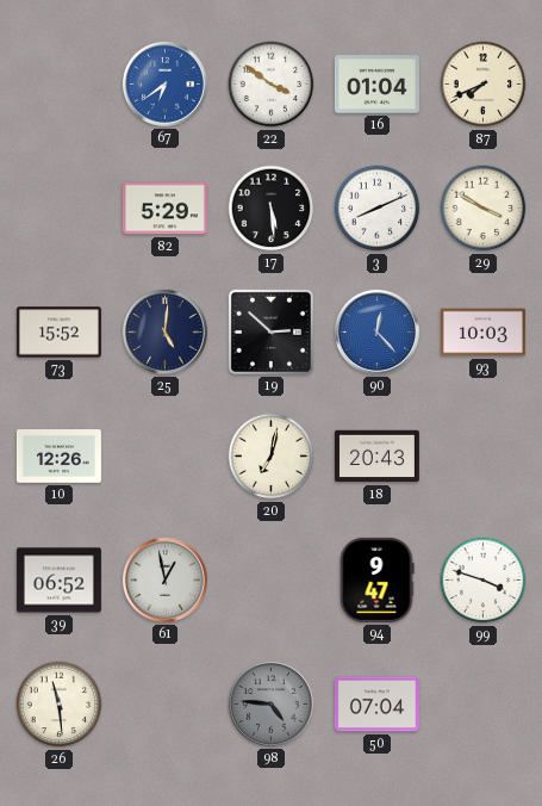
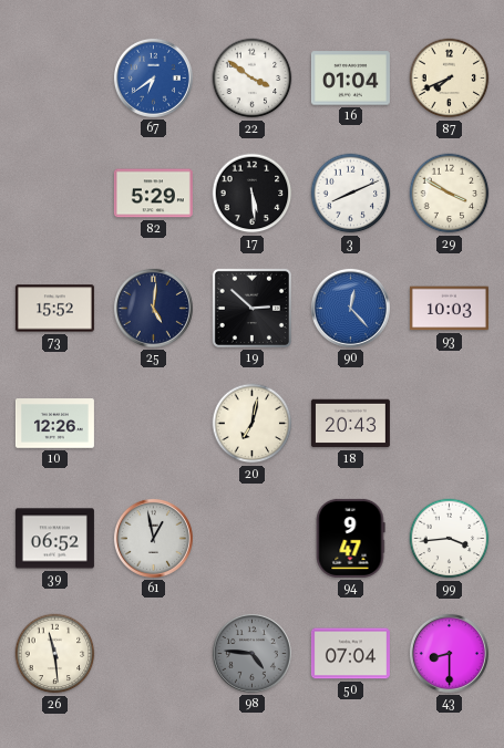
99: 3:48 -> 3:44 (450, 539)
43: none -> 8:30 (449, 653)
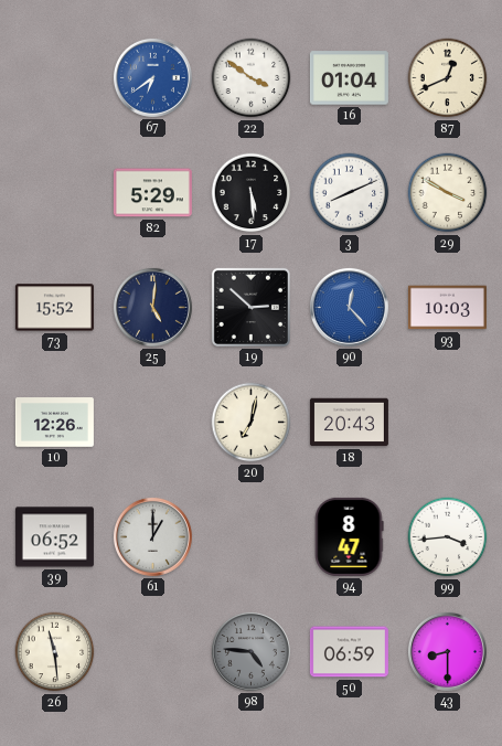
87: 7:41 -> 12:41 (448, 78)
61: 12:58 -> 1:00 (152, 536)
94: 9:47 -> 8:47 (349, 536)
50: 07:04 -> 06:59 (349, 652)
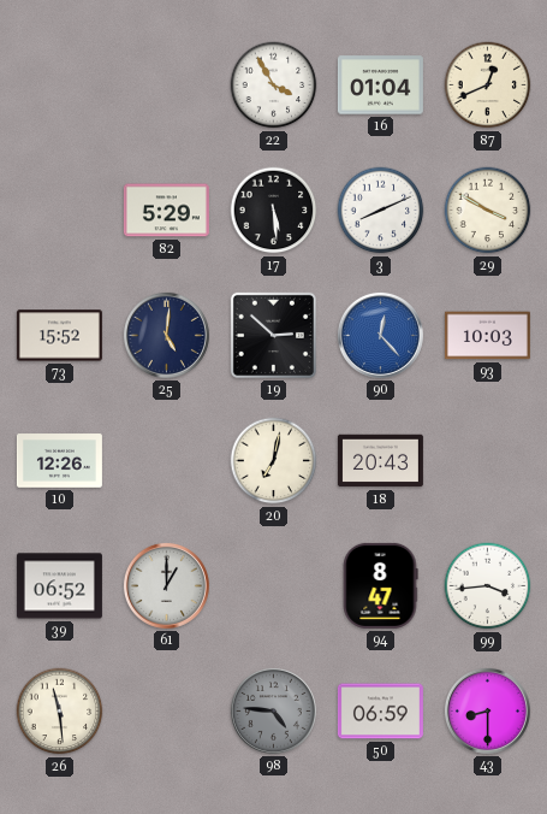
67: 6:39 -> none (152, 77)
22: 3:51 -> 3:55 (274, 85)
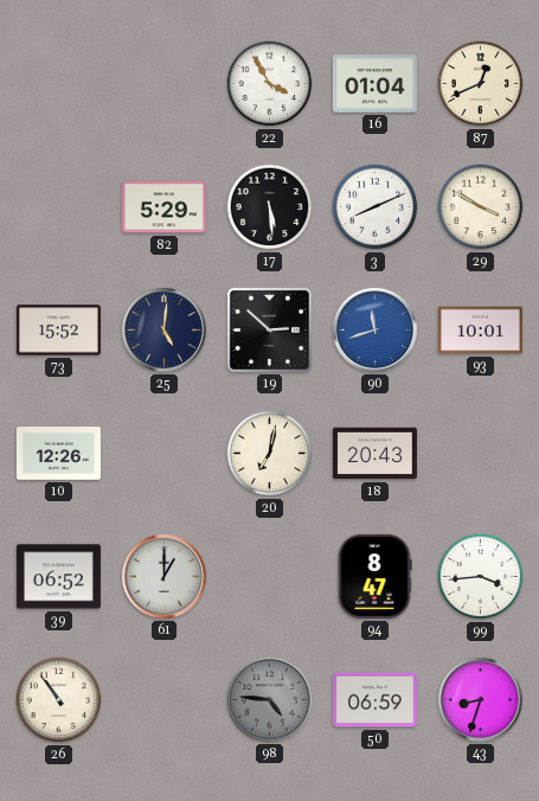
90: 12:23 -> 11:42 (374, 329)
93: 10:03 -> 10:01 (480, 331)
26: 11:29 -> 10:54 (59, 700)
43: 8:30 -> 8:33 (480, 699)
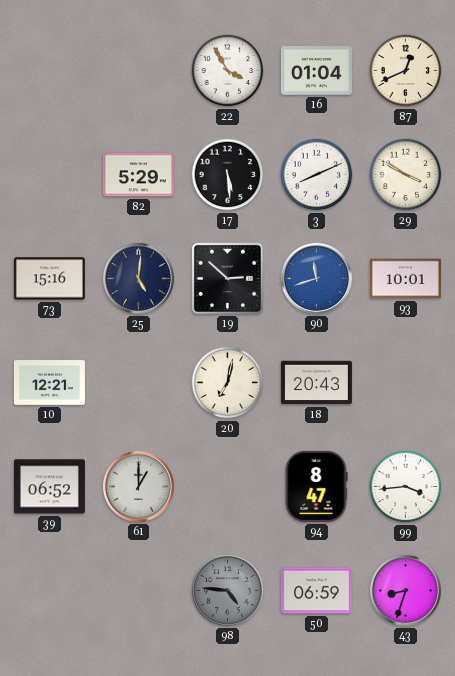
73: 15:52 -> 15:16 (49, 279)
10: 12:26 -> 12:21 (49, 383)
26: 10:54 -> none (59, 700)
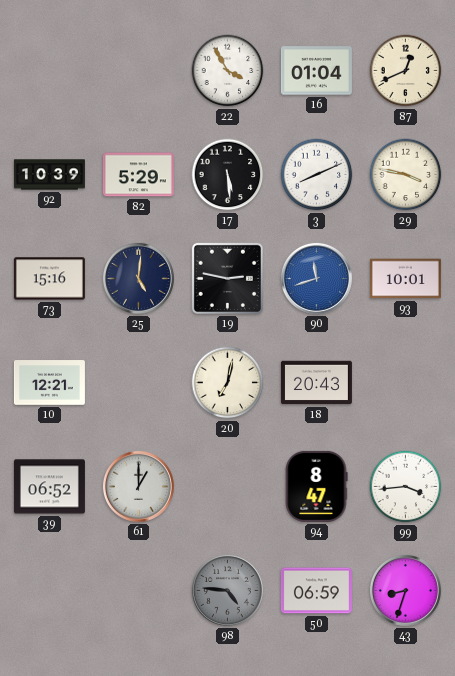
92: none -> 10:39 (49, 175)
29: 3:50 -> 3:47 (406, 175)
19: 2:52 -> 2:47 (227, 278)
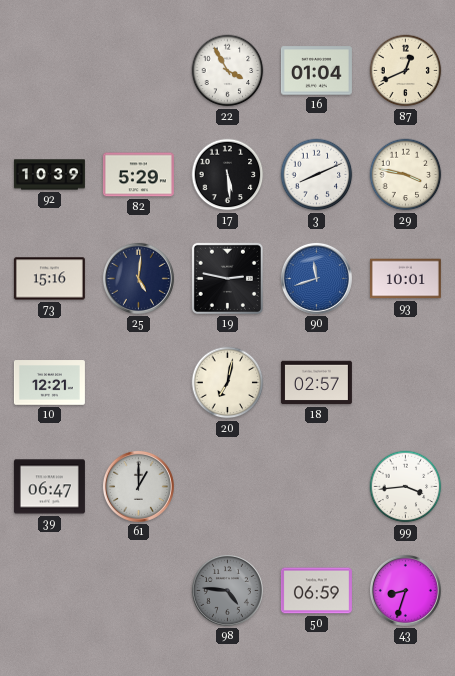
18: 20:43 -> 02:57 (316, 383)
39: 06:52 -> 06:47 (49, 487)
94: 8:47 -> none (316, 486)
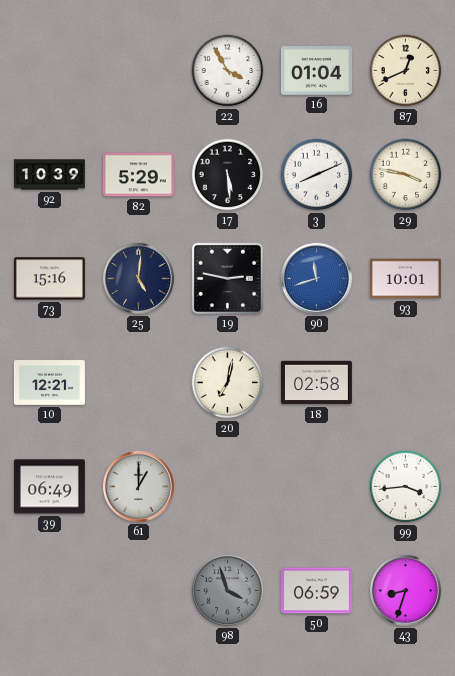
18: 02:57 -> 02:58 (316, 383)
39: 06:47 -> 06:49 (49, 487)
98: 4:46 -> 3:57 (227, 590)
